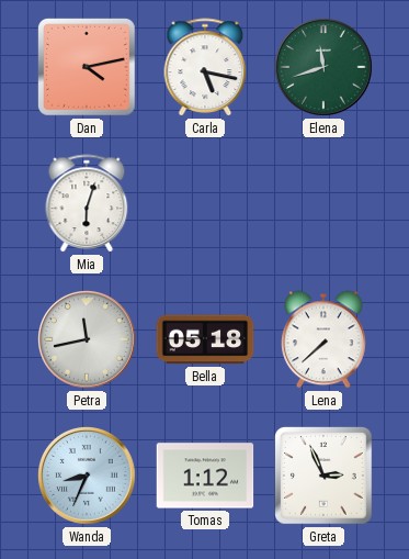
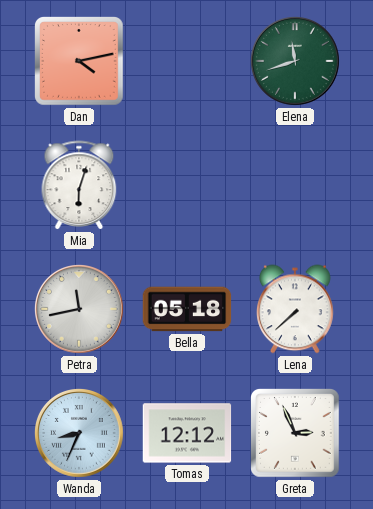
Carla: 5:17 -> none (205, 67)
Tomas: 1:12 -> 12:12 (187, 433)
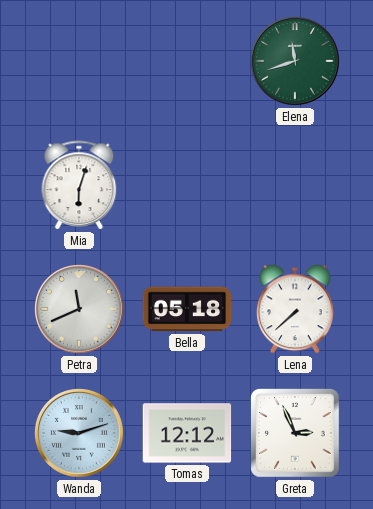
Dan: 4:13 -> none (79, 61)
Petra: 11:43 -> 11:41 (80, 310)
Wanda: 8:34 -> 9:12 (80, 434)
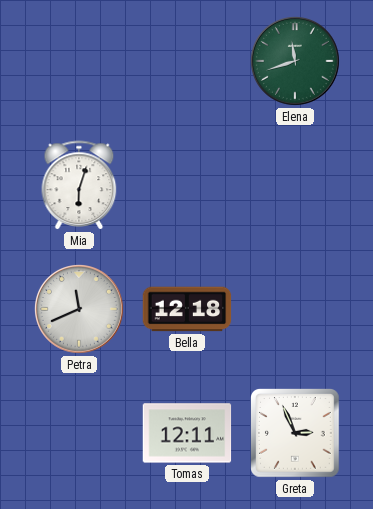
Bella: 05:18 -> 12:18 (187, 309)
Lena: 7:38 -> none (296, 309)
Wanda: 9:12 -> none (80, 434)
Tomas: 12:12 -> 12:11 (187, 433)
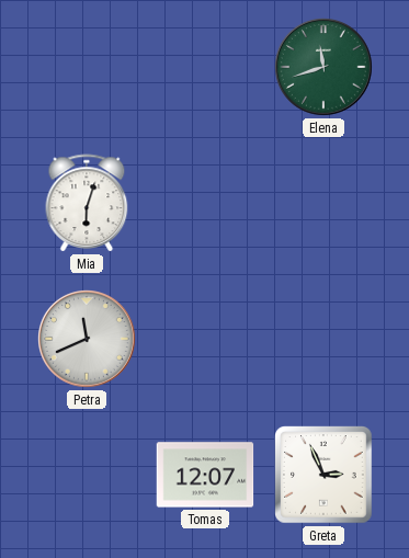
Bella: 12:18 -> none (187, 309)
Tomas: 12:11 -> 12:07 (205, 475)
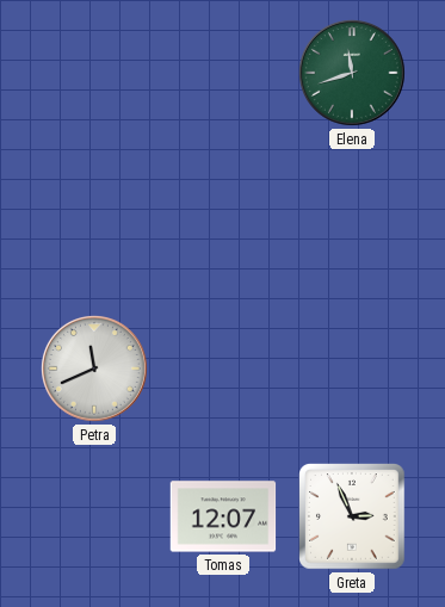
Mia: 6:03 -> none (87, 203)
